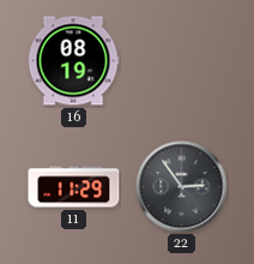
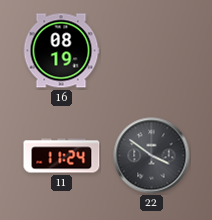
11: 11:29 -> 11:24 (62, 156)
22: 2:54 -> 3:51 (152, 156)
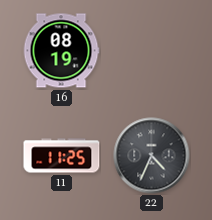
11: 11:24 -> 11:25 (62, 156)
22: 3:51 -> 4:34 (152, 156)
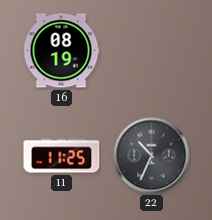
22: 4:34 -> 10:34 (152, 156)
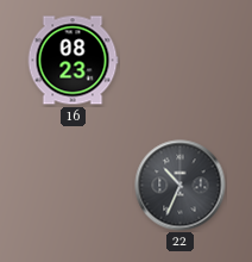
16: 08:19 -> 08:23 (73, 61)
11: 11:25 -> none (62, 156)
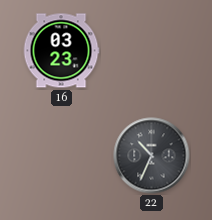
16: 08:23 -> 03:23 (61, 51)
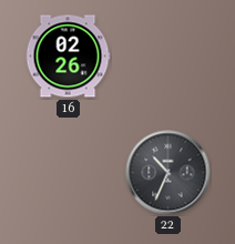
16: 03:23 -> 02:26 (68, 57)
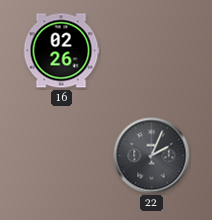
22: 10:34 -> 2:04 (152, 156)
